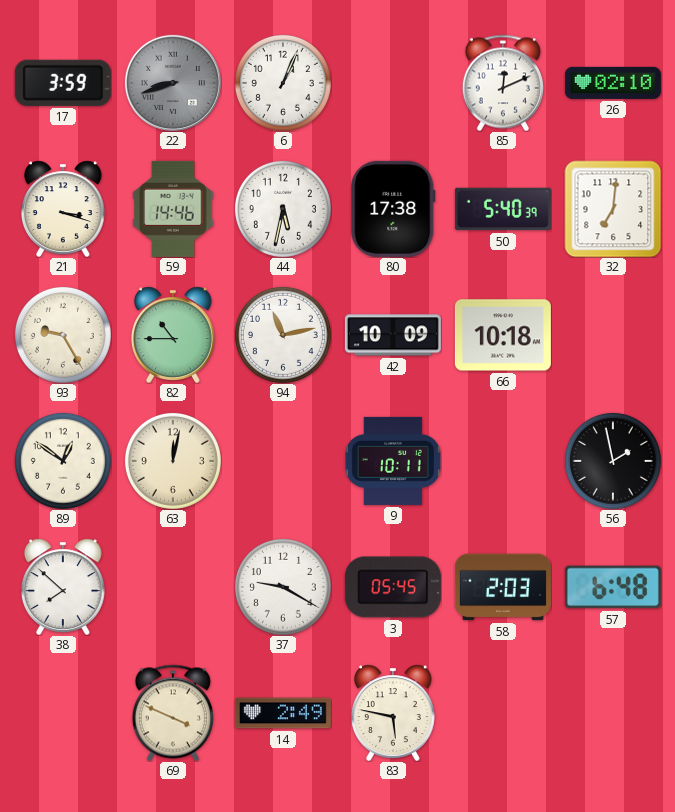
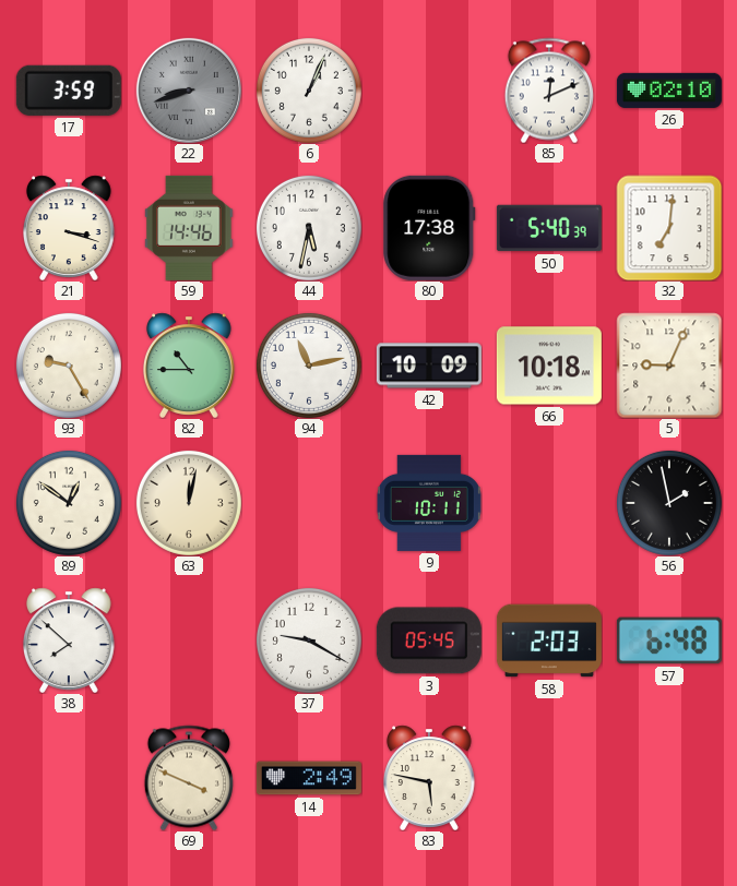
5: none -> 9:04 (669, 366)
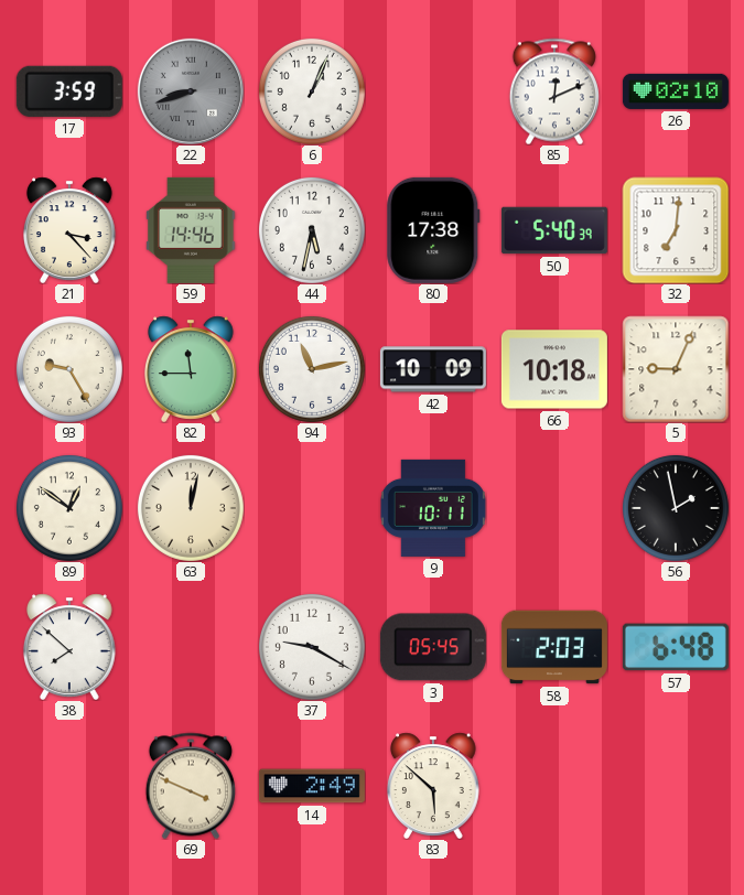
21: 3:18 -> 3:23 (71, 230)
82: 10:45 -> 11:45 (192, 369)
83: 5:47 -> 5:52 (434, 786)
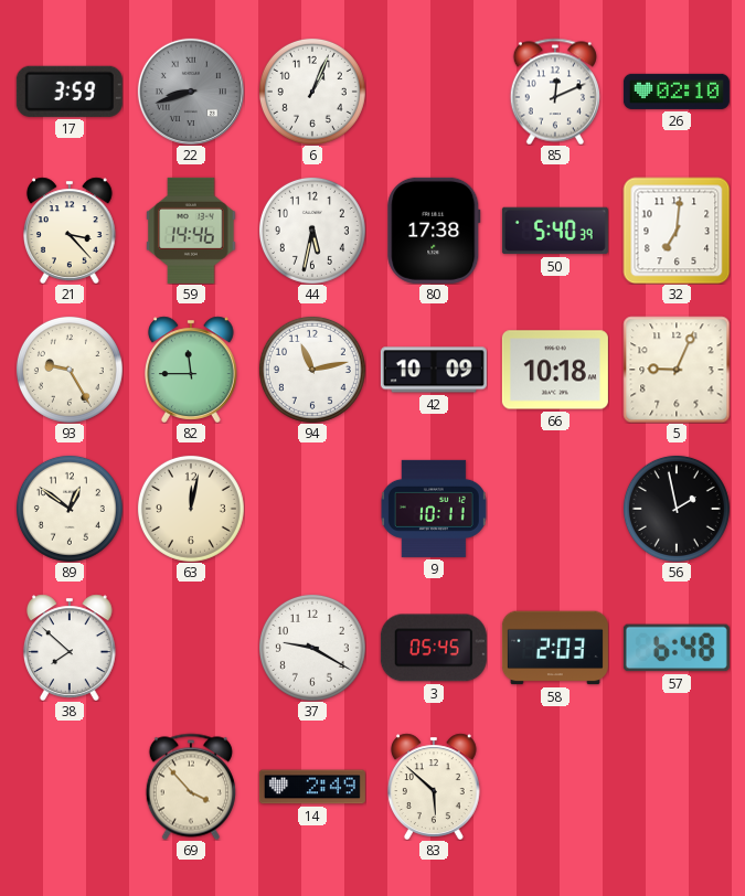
69: 3:49 -> 3:53 (191, 787)
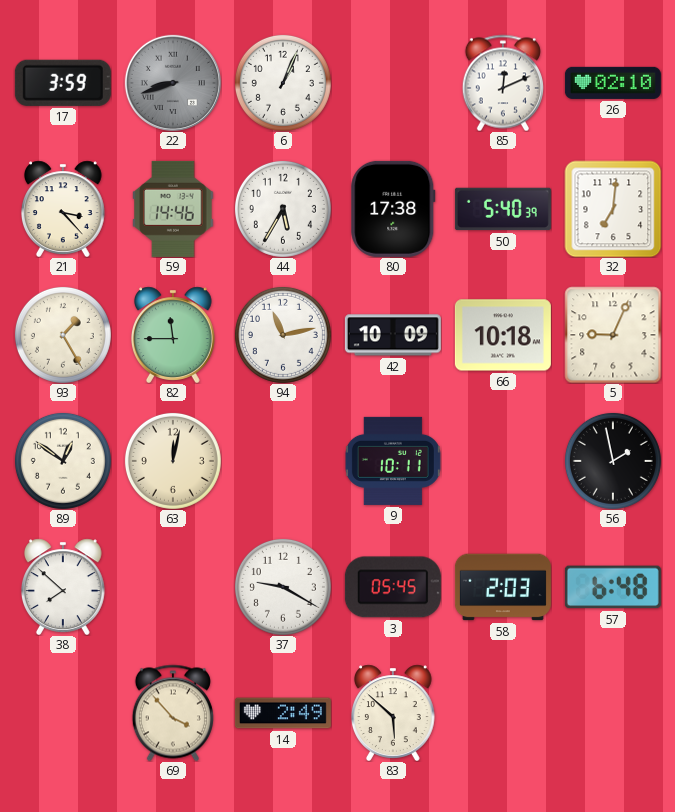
44: 5:32 -> 5:35 (283, 209)
93: 9:25 -> 1:25 (63, 335)
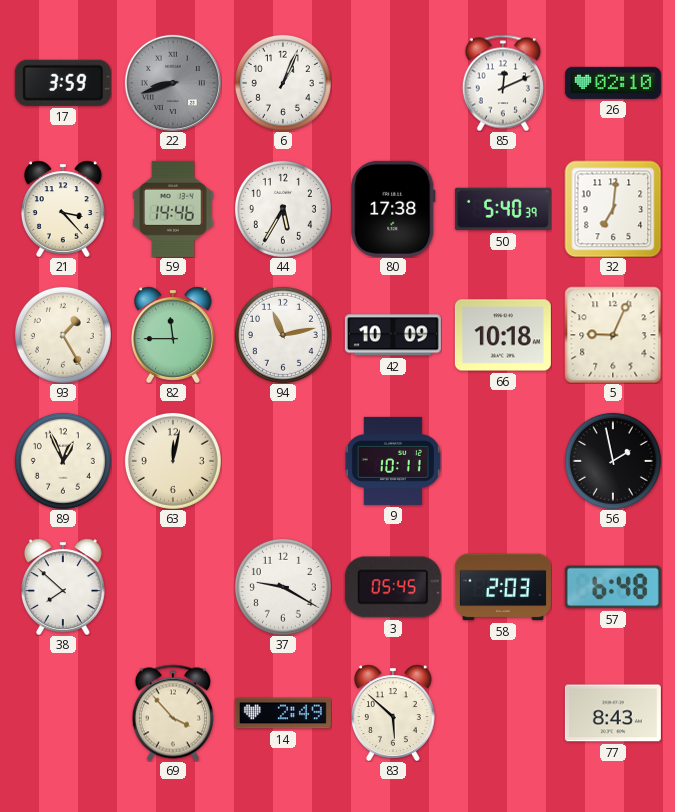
89: 12:51 -> 12:56 (63, 461)
77: none -> 8:43 (613, 713)
